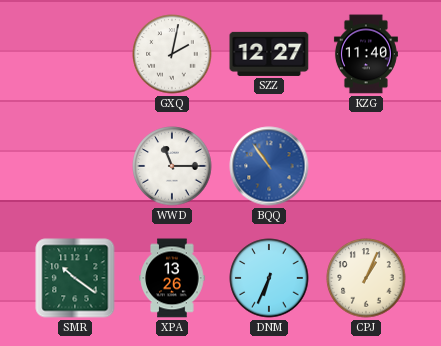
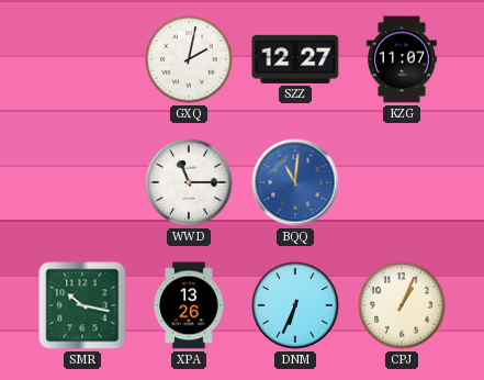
KZG: 11:40 -> 11:07 (402, 59)
BQQ: 10:54 -> 11:01 (295, 182)
SMR: 10:21 -> 10:17 (82, 305)
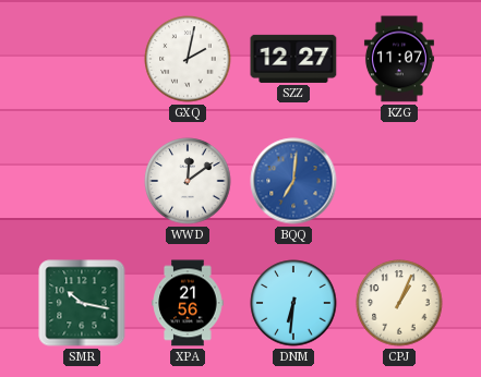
WWD: 11:15 -> 12:09 (188, 181)
BQQ: 11:01 -> 7:01 (293, 181)
XPA: 13:26 -> 21:56 (188, 303)
DNM: 6:34 -> 6:31 (293, 303)
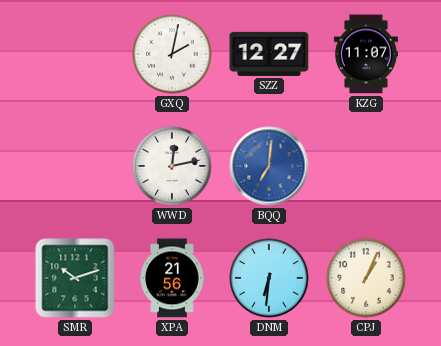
WWD: 12:09 -> 12:13 (172, 166)
SMR: 10:17 -> 10:12 (75, 278)
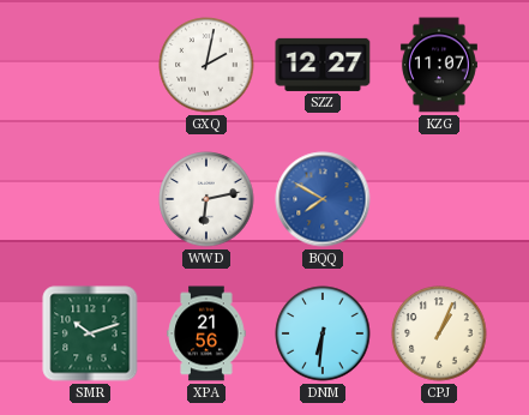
WWD: 12:13 -> 6:13 (206, 199)
BQQ: 7:01 -> 7:50 (323, 199)
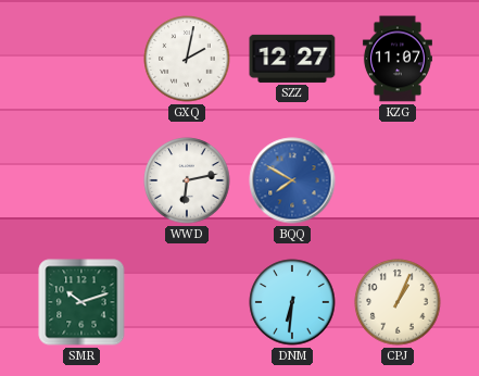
XPA: 21:56 -> none (206, 333)
